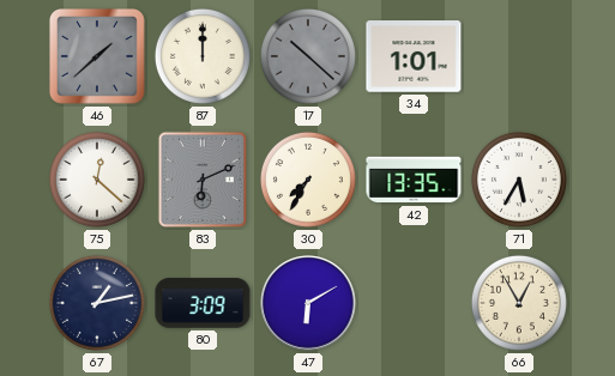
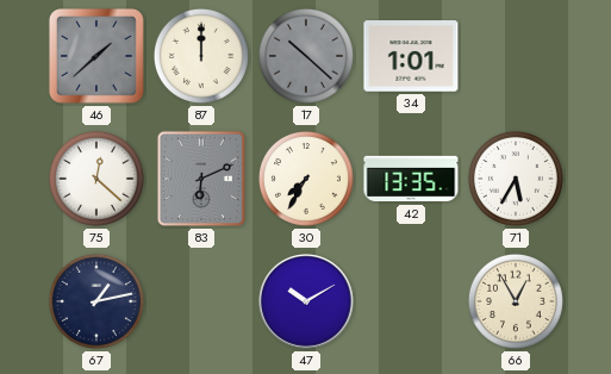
80: 3:09 -> none (203, 303)
47: 6:10 -> 10:10 (306, 301)
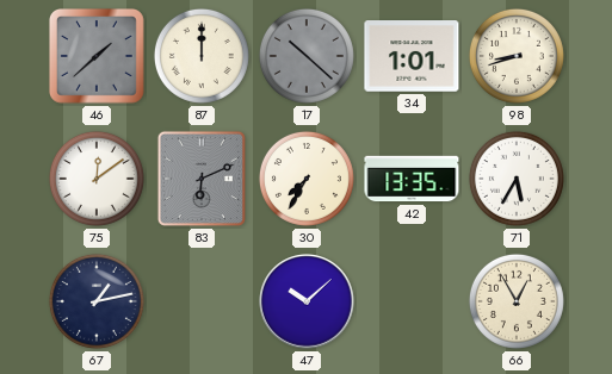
98: none -> 8:42 (517, 56)
75: 12:22 -> 12:09 (97, 179)
47: 10:10 -> 10:08 (307, 301)
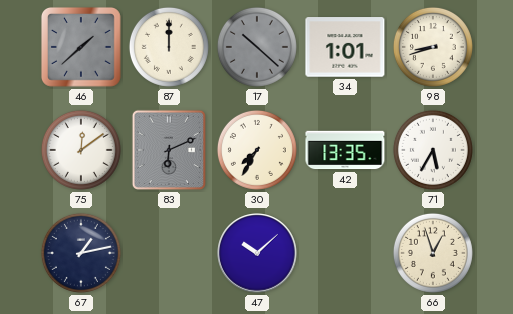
66: 12:55 -> 12:57 (433, 253)
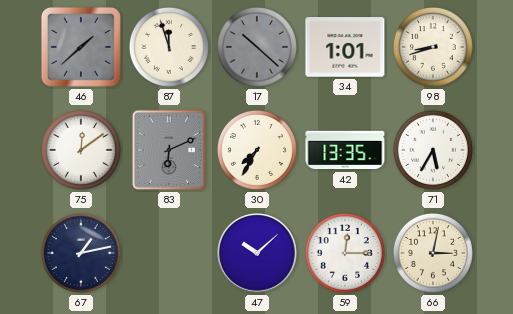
87: 12:00 -> 11:57 (169, 47)
59: none -> 12:15 (345, 253)
66: 12:57 -> 3:02 (433, 253)
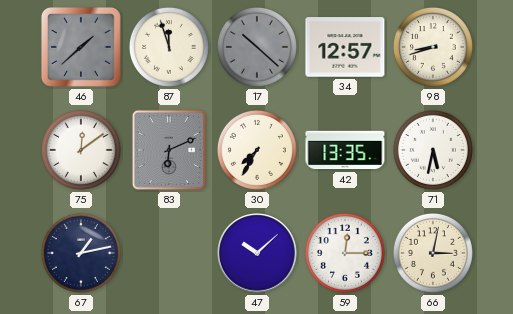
34: 1:01 -> 12:57 (345, 47)
71: 5:35 -> 5:32 (433, 150)
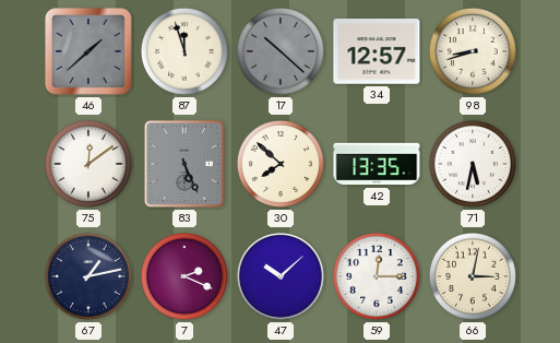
83: 6:11 -> 5:26 (184, 164)
30: 7:35 -> 7:52 (281, 164)
7: none -> 2:19 (184, 276)
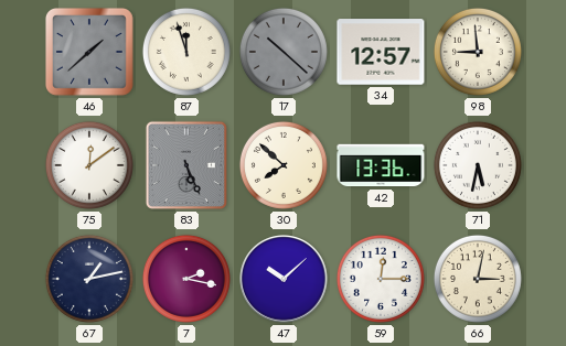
98: 8:42 -> 8:59 (478, 52)
42: 13:35 -> 13:36 (381, 165)
7: 2:19 -> 2:17 (186, 279)
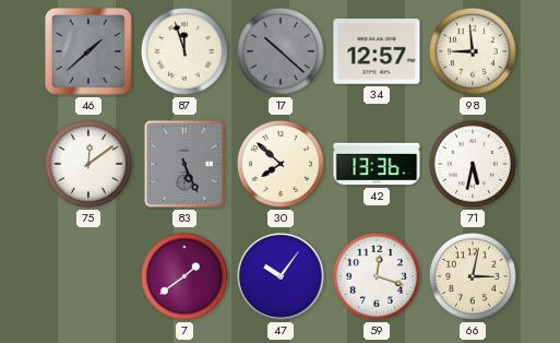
67: 1:13 -> none (89, 279)
7: 2:17 -> 1:39 (184, 276)
47: 10:08 -> 10:06 (281, 276)
59: 12:15 -> 12:18 (377, 276)
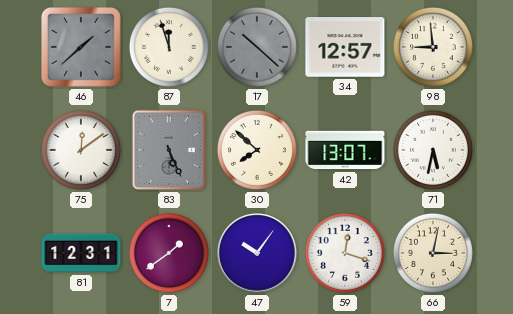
42: 13:36 -> 13:07 (345, 150)
81: none -> 12:31 (81, 253)
